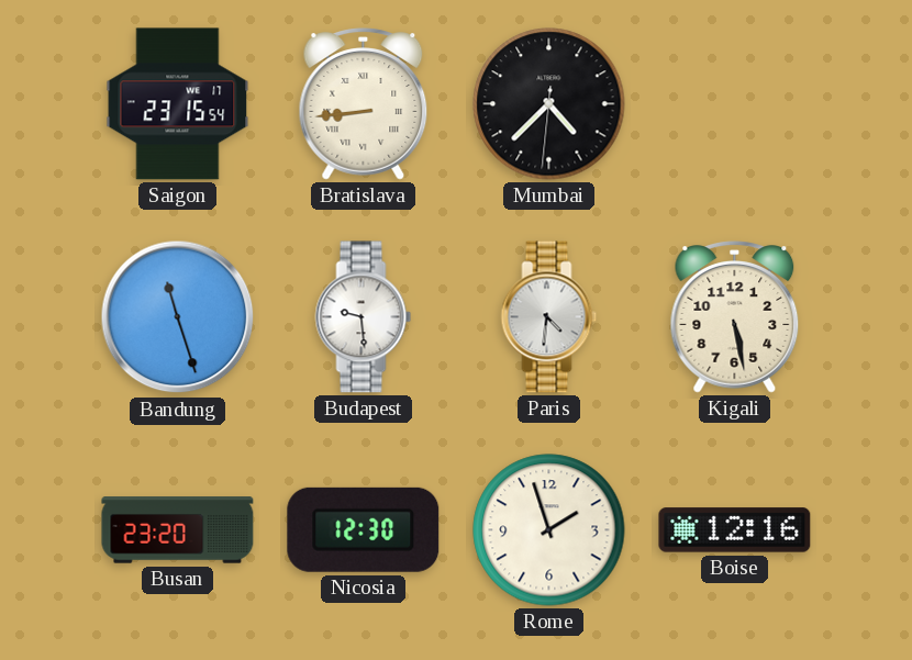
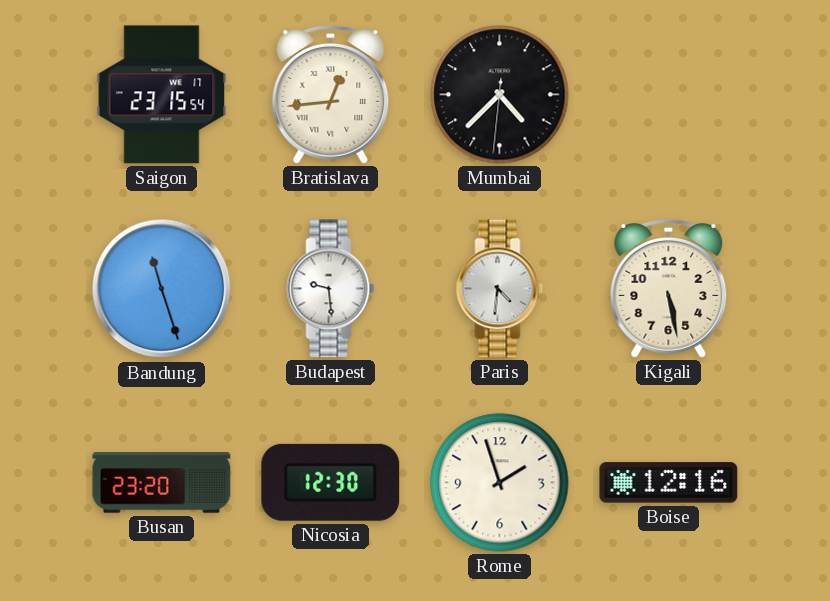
Bratislava: 8:44 -> 12:44 (331, 95)
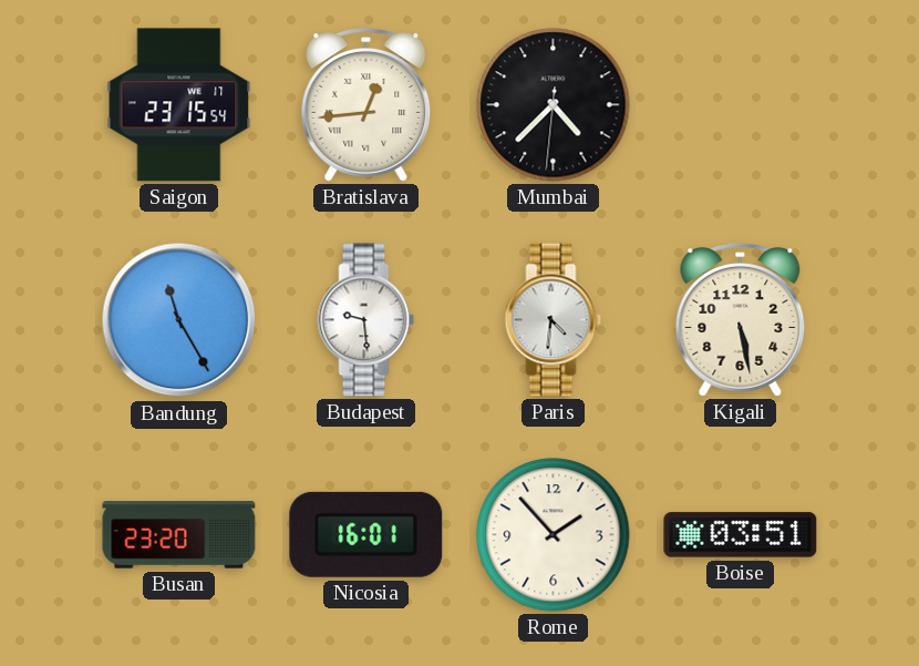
Bandung: 11:27 -> 11:25 (179, 320)
Nicosia: 12:30 -> 16:01 (366, 534)
Rome: 1:57 -> 1:53 (554, 535)
Boise: 12:16 -> 03:51 (741, 535)
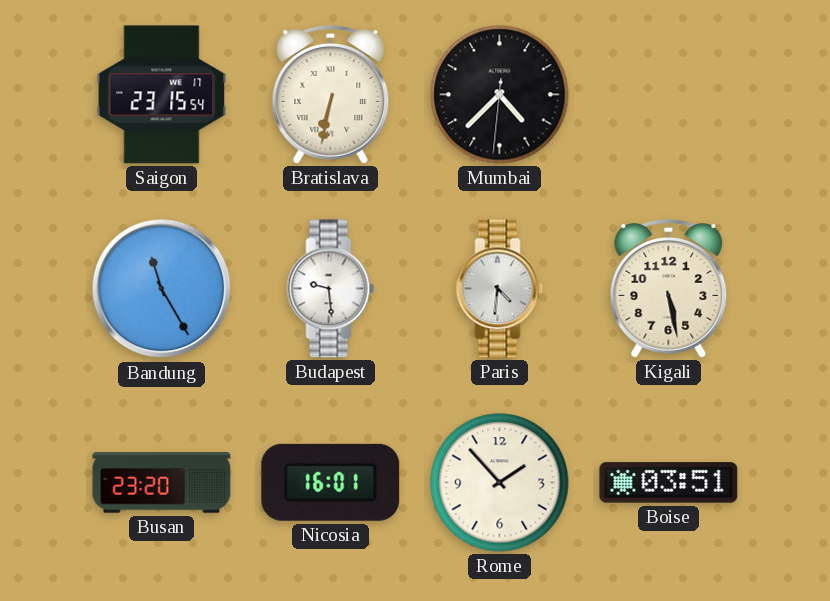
Bratislava: 12:44 -> 6:32 (331, 95)
